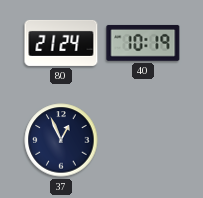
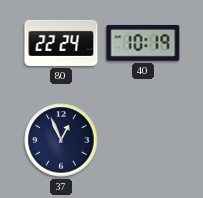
80: 21:24 -> 22:24 (61, 43)
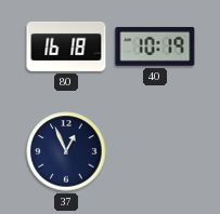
80: 22:24 -> 16:18 (66, 46)
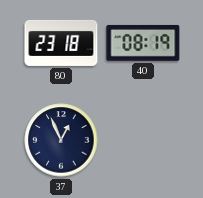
80: 16:18 -> 23:18 (61, 43)
40: 10:19 -> 08:19 (143, 43)
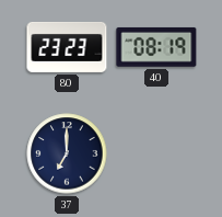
80: 23:18 -> 23:23 (67, 47)
37: 12:56 -> 7:00 (67, 153)
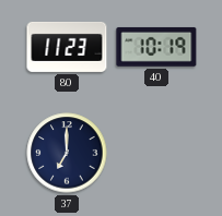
80: 23:23 -> 11:23 (67, 47)
40: 08:19 -> 10:19 (156, 47)
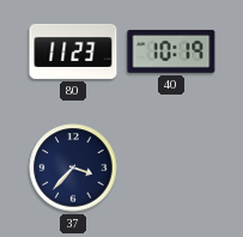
37: 7:00 -> 3:37 (73, 168)
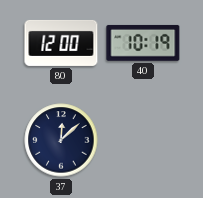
80: 11:23 -> 12:00 (61, 43)
37: 3:37 -> 12:08 (61, 140)
